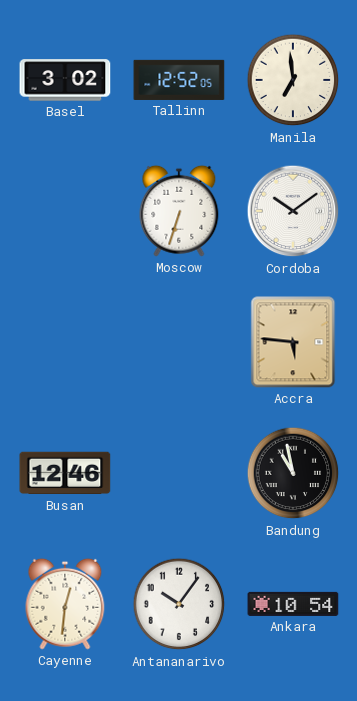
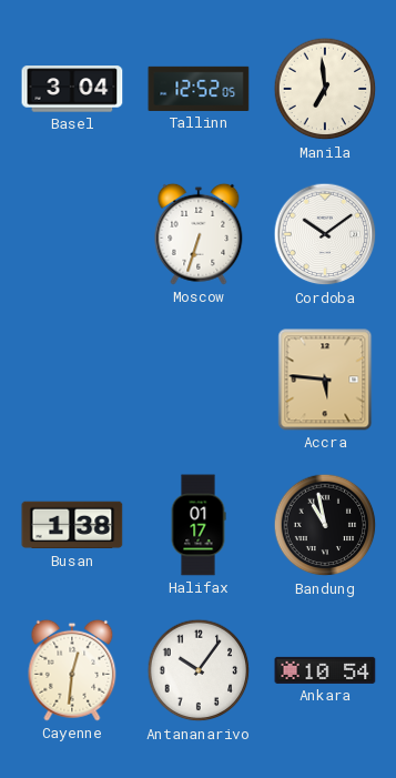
Basel: 3:02 -> 3:04 (72, 89)
Busan: 12:46 -> 1:38 (72, 525)
Halifax: none -> 01:17 (199, 525)
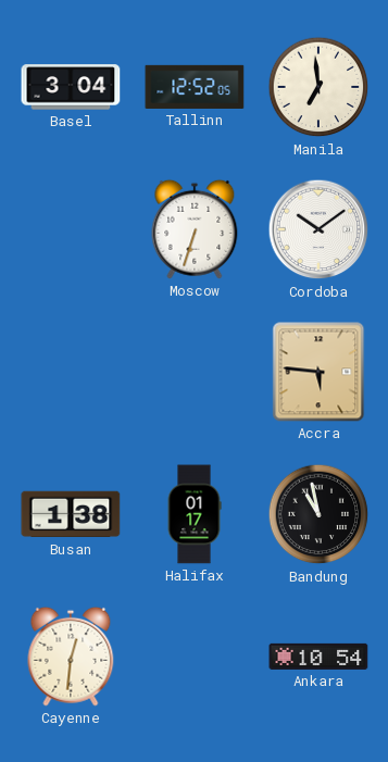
Antananarivo: 10:06 -> none (199, 670)
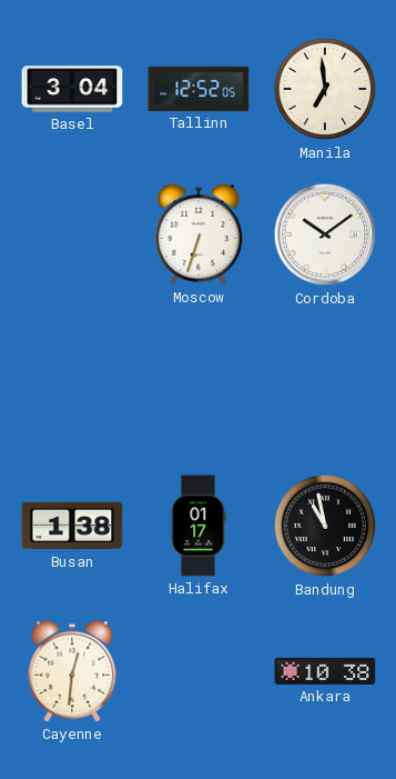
Accra: 5:46 -> none (318, 372)
Ankara: 10:54 -> 10:38 (325, 671)
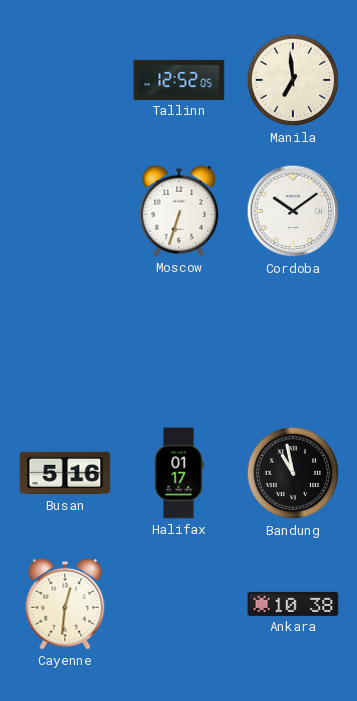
Basel: 3:04 -> none (72, 89)
Busan: 1:38 -> 5:16 (65, 473)
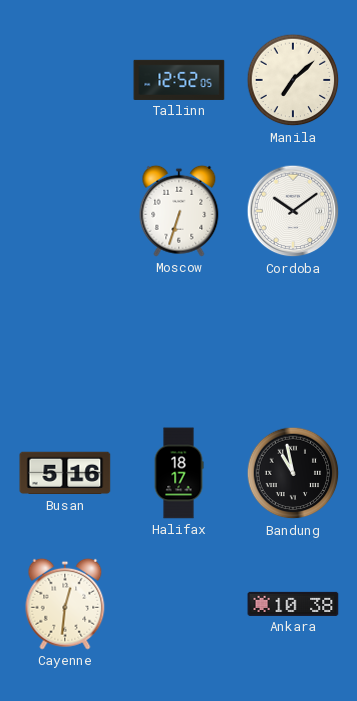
Manila: 6:59 -> 7:08 (293, 80)
Halifax: 01:17 -> 18:17 (179, 473)
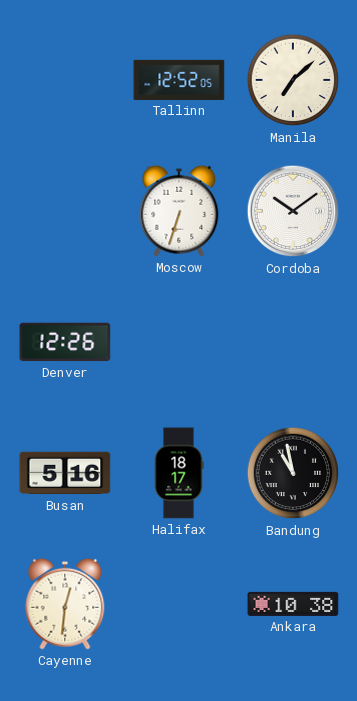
Denver: none -> 12:26 (65, 342)
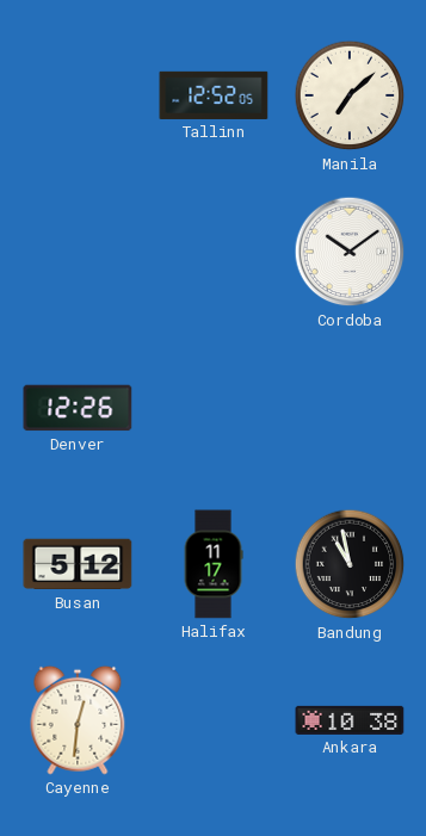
Moscow: 6:33 -> none (179, 211)
Busan: 5:16 -> 5:12 (78, 564)
Halifax: 18:17 -> 11:17 (214, 564)
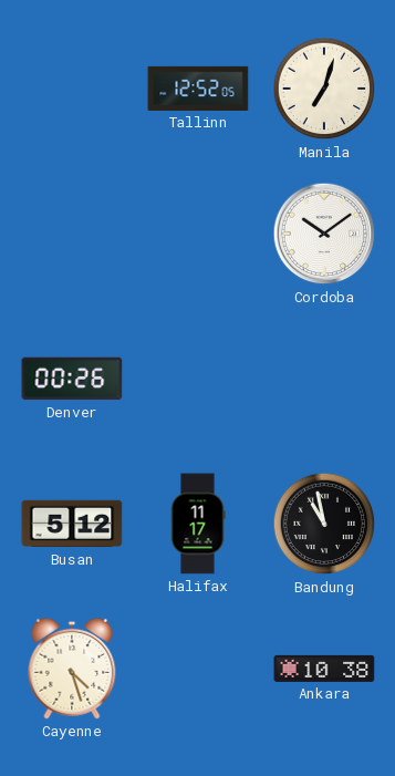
Manila: 7:08 -> 7:03 (324, 89)
Denver: 12:26 -> 00:26 (72, 379)
Cayenne: 12:31 -> 4:27 (72, 669)
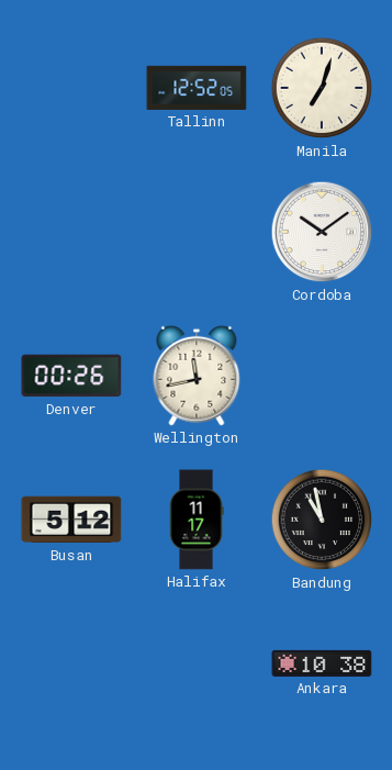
Wellington: none -> 11:43 (197, 376)
Cayenne: 4:27 -> none (72, 669)
